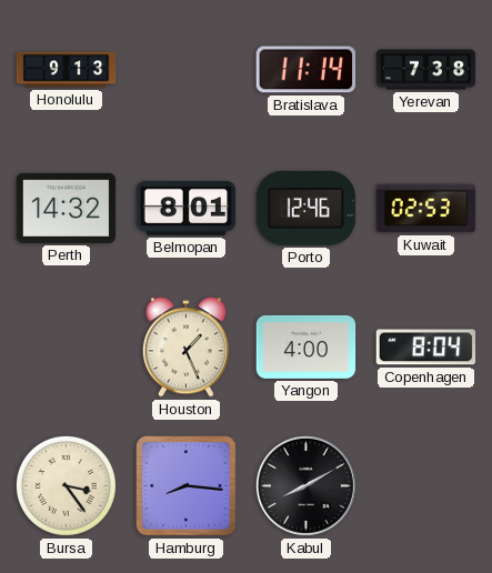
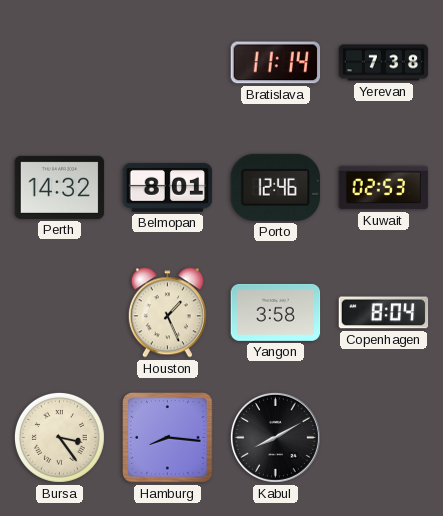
Honolulu: 9:13 -> none (67, 70)
Yangon: 4:00 -> 3:58 (276, 312)
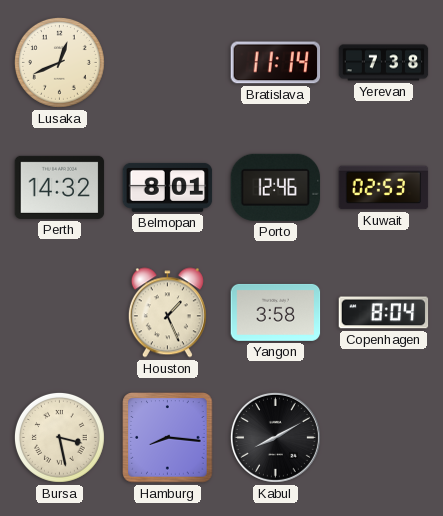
Lusaka: none -> 12:41 (59, 62)
Bursa: 3:24 -> 3:28 (59, 437)
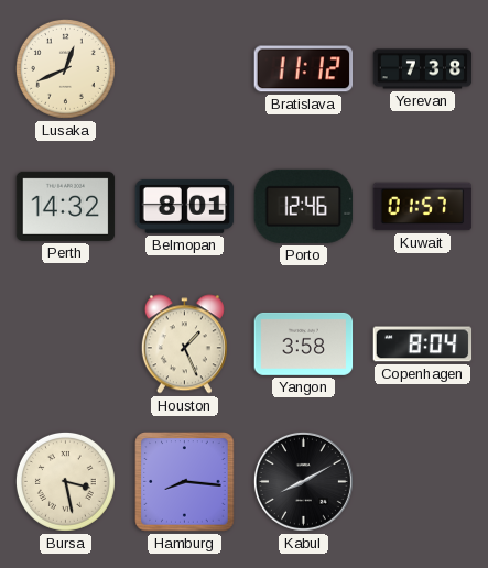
Bratislava: 11:14 -> 11:12 (304, 69)
Kuwait: 02:53 -> 01:57 (423, 207)
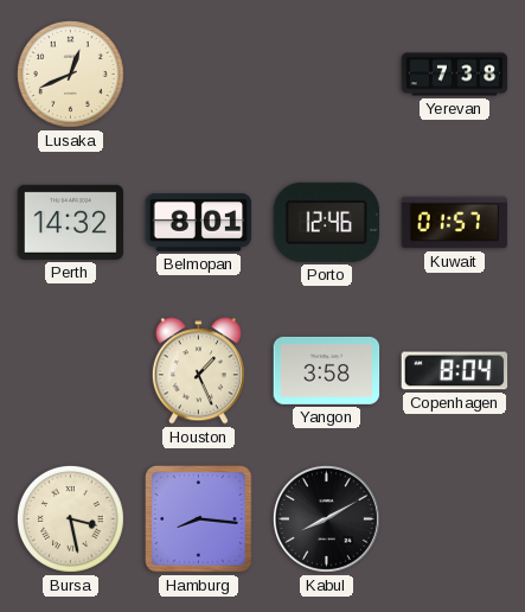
Bratislava: 11:12 -> none (304, 69)
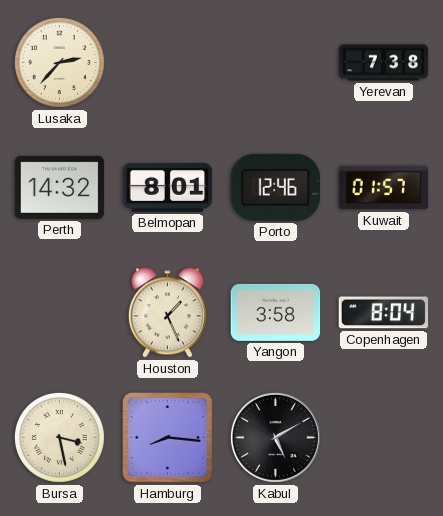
Lusaka: 12:41 -> 2:37 (59, 62)
Kabul: 8:10 -> 5:10 (275, 437)
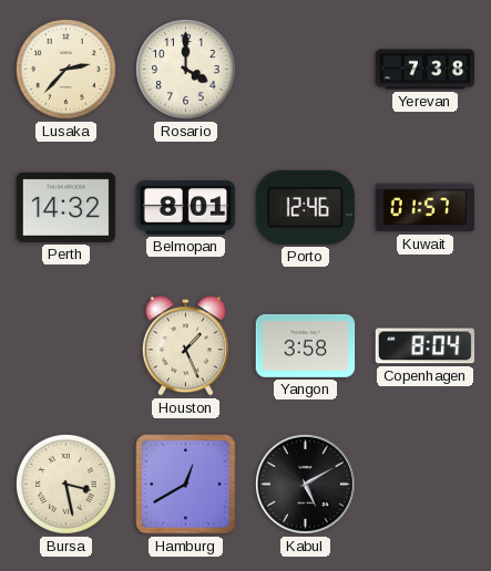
Rosario: none -> 4:00 (185, 69)
Hamburg: 8:16 -> 12:40 (186, 485)
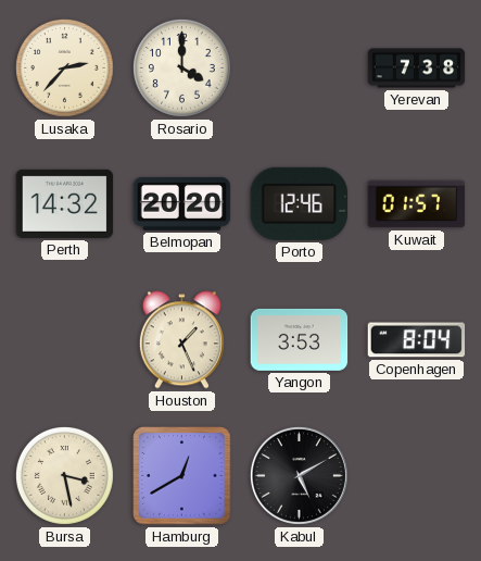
Belmopan: 8:01 -> 20:20 (182, 203)
Yangon: 3:58 -> 3:53 (300, 339)
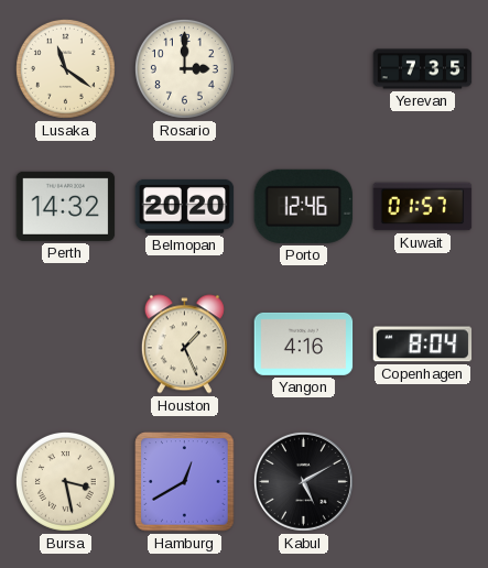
Lusaka: 2:37 -> 11:21 (65, 68)
Rosario: 4:00 -> 3:00 (184, 68)
Yerevan: 7:38 -> 7:35 (423, 69)
Yangon: 3:53 -> 4:16 (304, 343)
